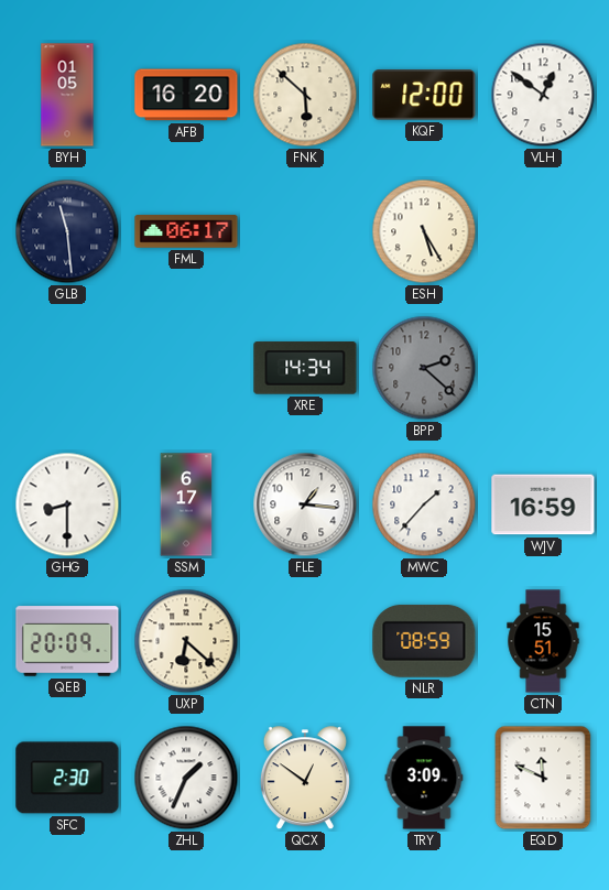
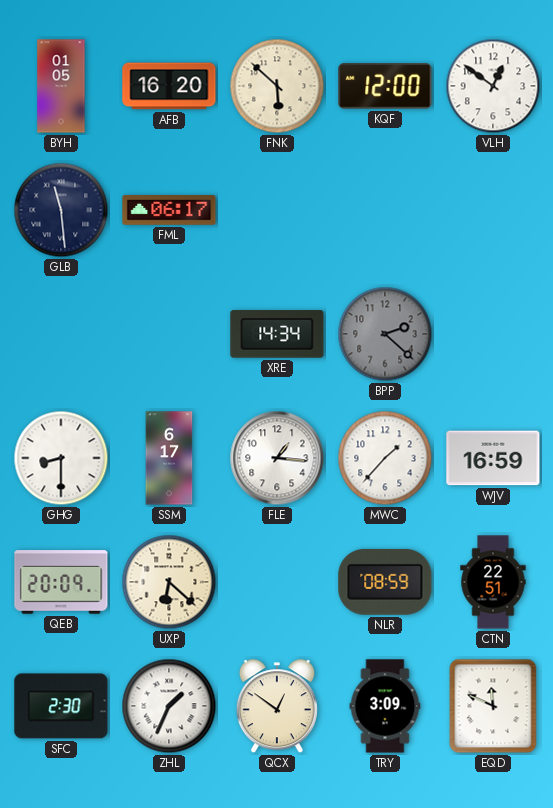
ESH: 5:25 -> none (424, 231)
CTN: 15:51 -> 22:51 (493, 582)
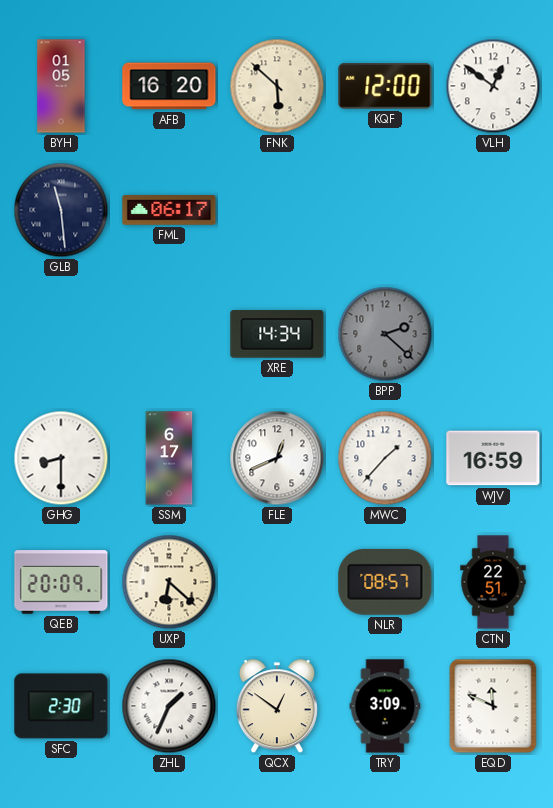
FLE: 1:16 -> 12:41 (277, 458)
NLR: 08:59 -> 08:57 (385, 582)
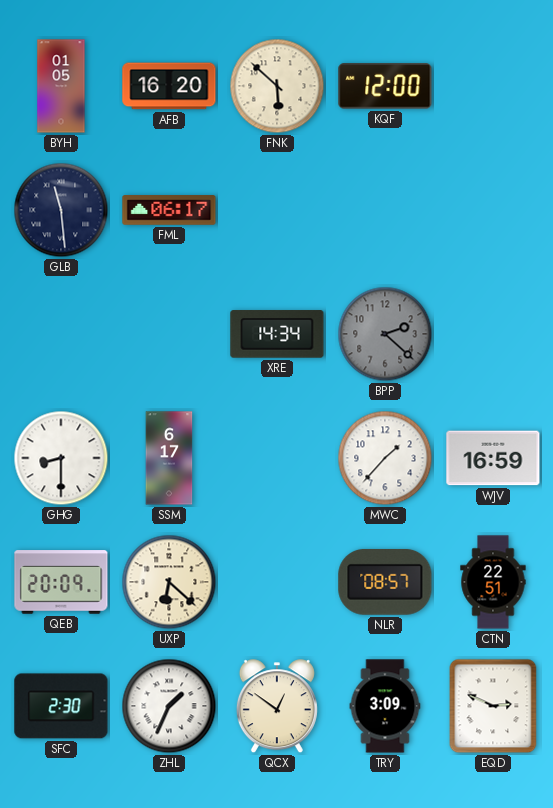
VLH: 12:51 -> none (493, 86)
FLE: 12:41 -> none (277, 458)
EQD: 11:49 -> 2:49 (493, 706)
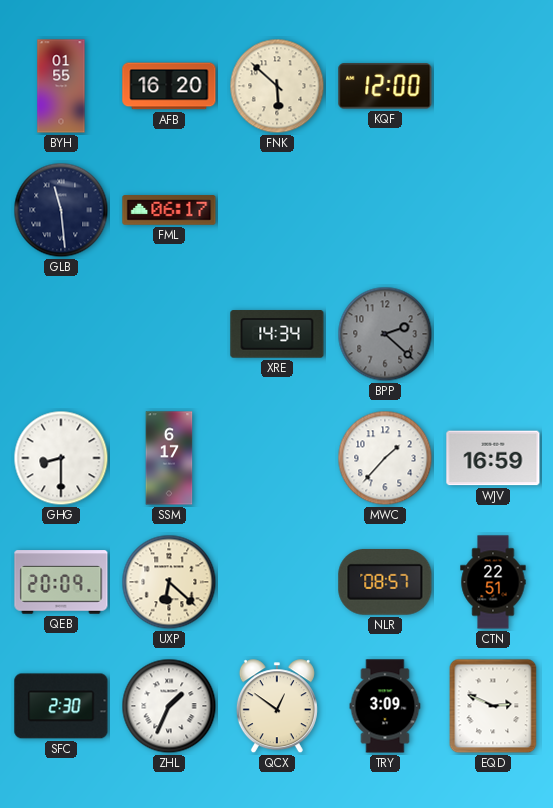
BYH: 01:05 -> 01:55 (61, 86)
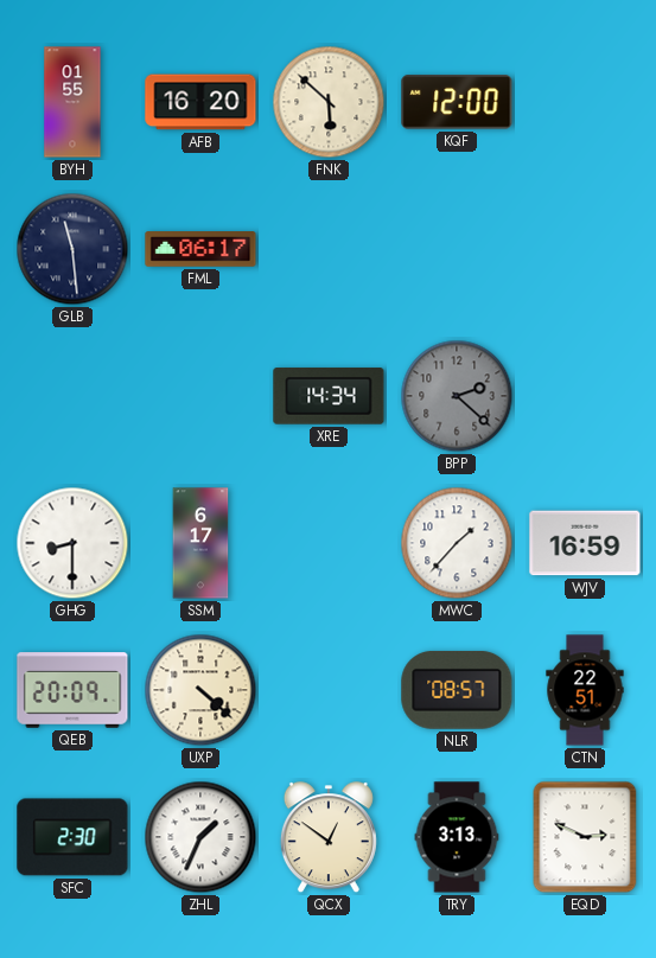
UXP: 6:22 -> 4:22 (200, 690)
TRY: 3:09 -> 3:13 (457, 837)
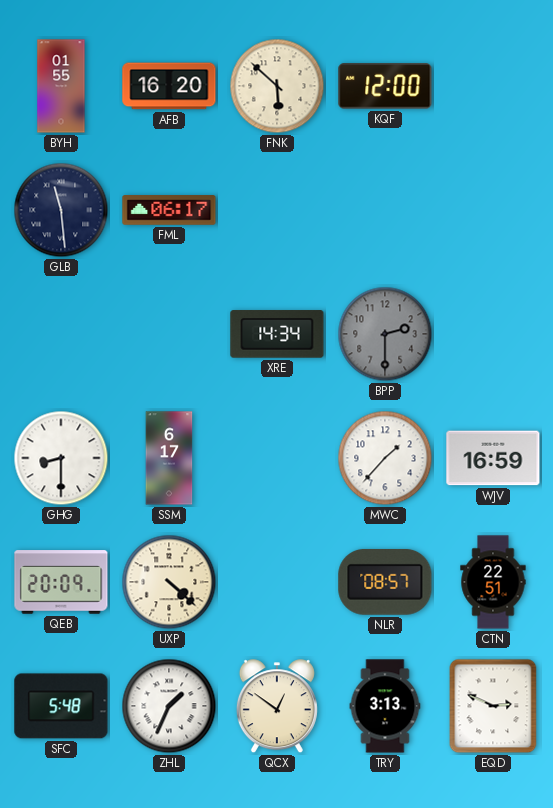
BPP: 2:22 -> 2:30 (385, 334)
SFC: 2:30 -> 5:48 (61, 706)
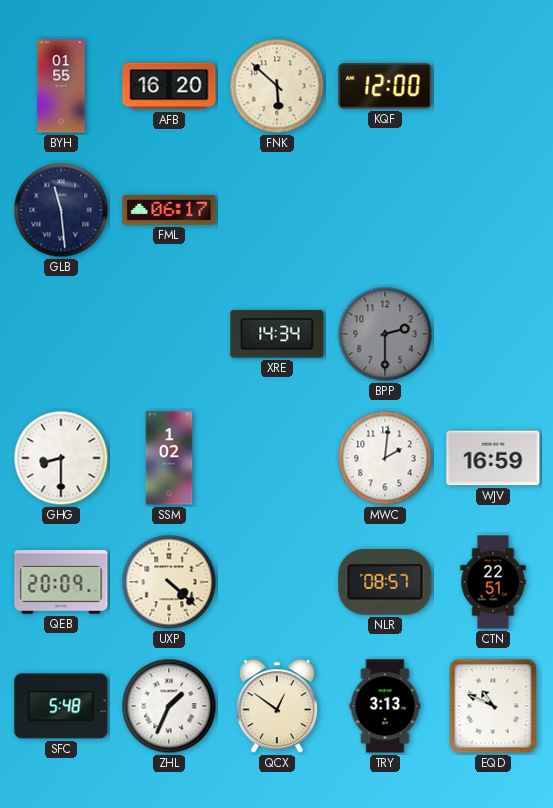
SSM: 6:17 -> 1:02 (169, 458)
MWC: 1:37 -> 2:01 (385, 458)
EQD: 2:49 -> 10:49 (493, 706)
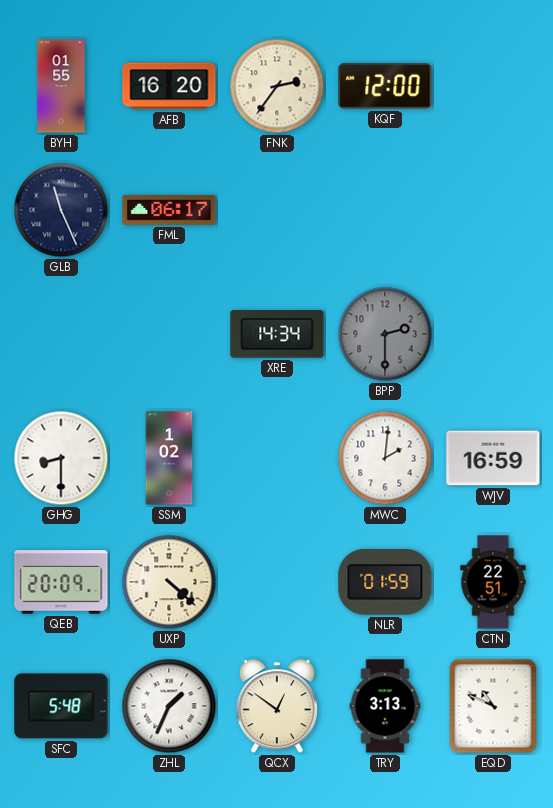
FNK: 5:52 -> 2:36 (277, 86)
GLB: 11:29 -> 11:26 (61, 210)
NLR: 08:57 -> 01:59 (385, 582)
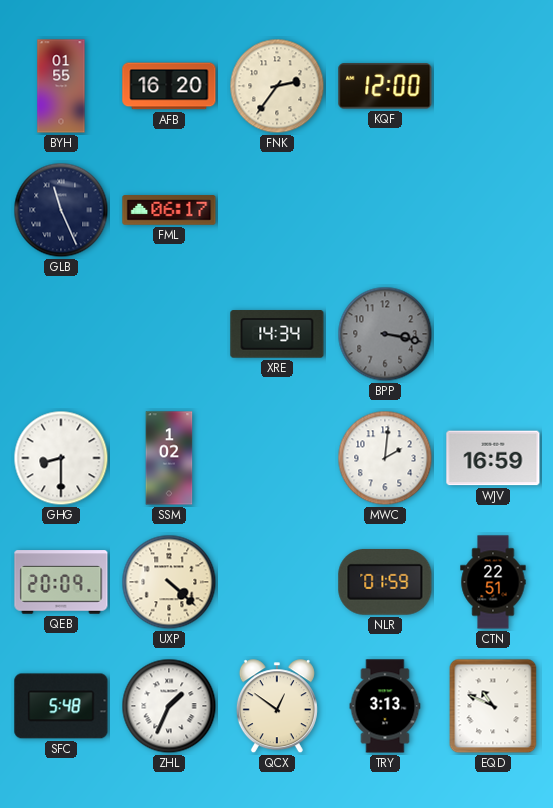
BPP: 2:30 -> 3:17 (385, 334)
